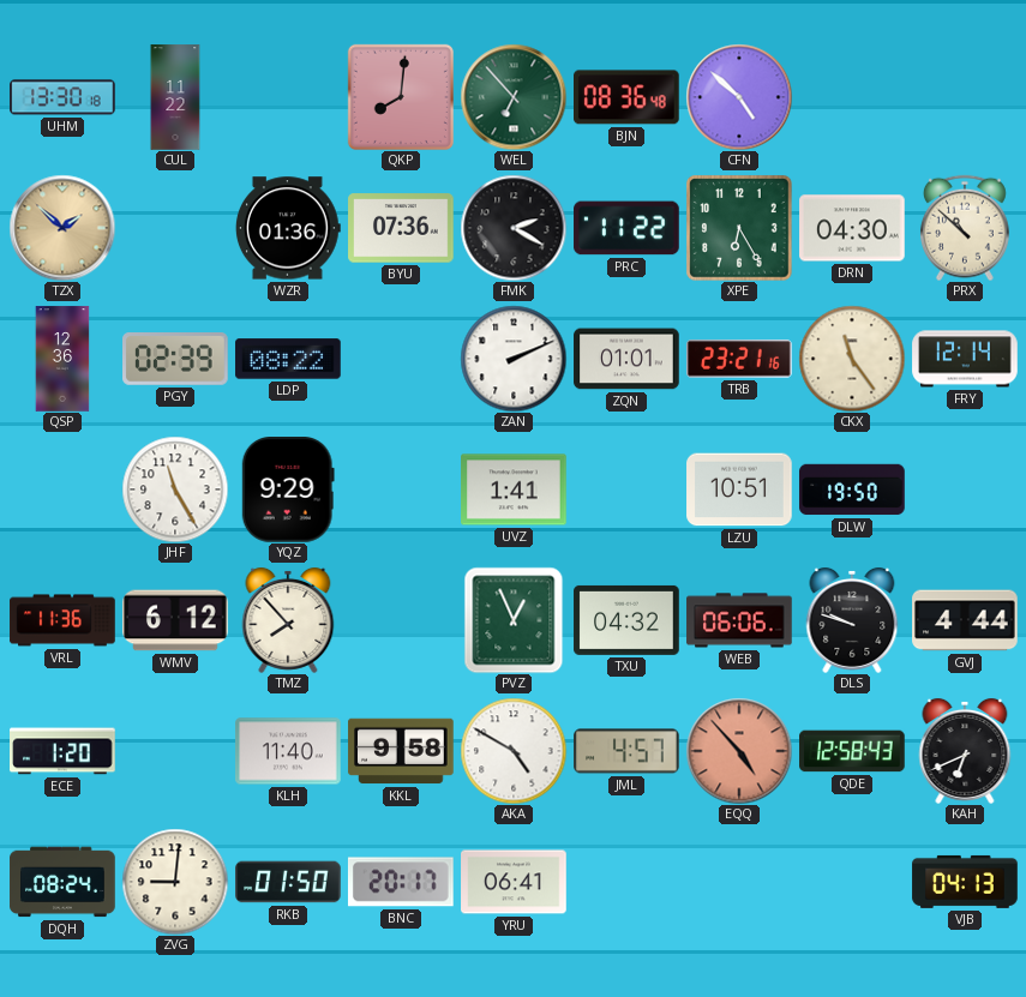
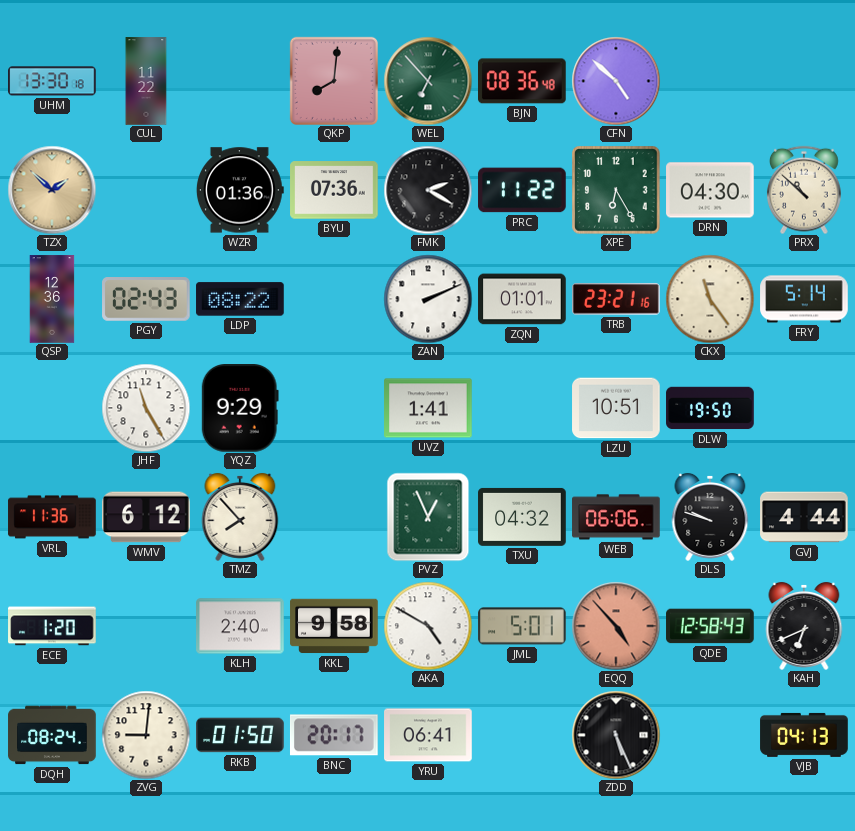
PGY: 02:39 -> 02:43 (146, 299)
FRY: 12:14 -> 5:14 (804, 299)
KLH: 11:40 -> 2:40 (240, 626)
JML: 4:57 -> 5:01 (522, 626)
ZDD: none -> 5:26 (616, 735)
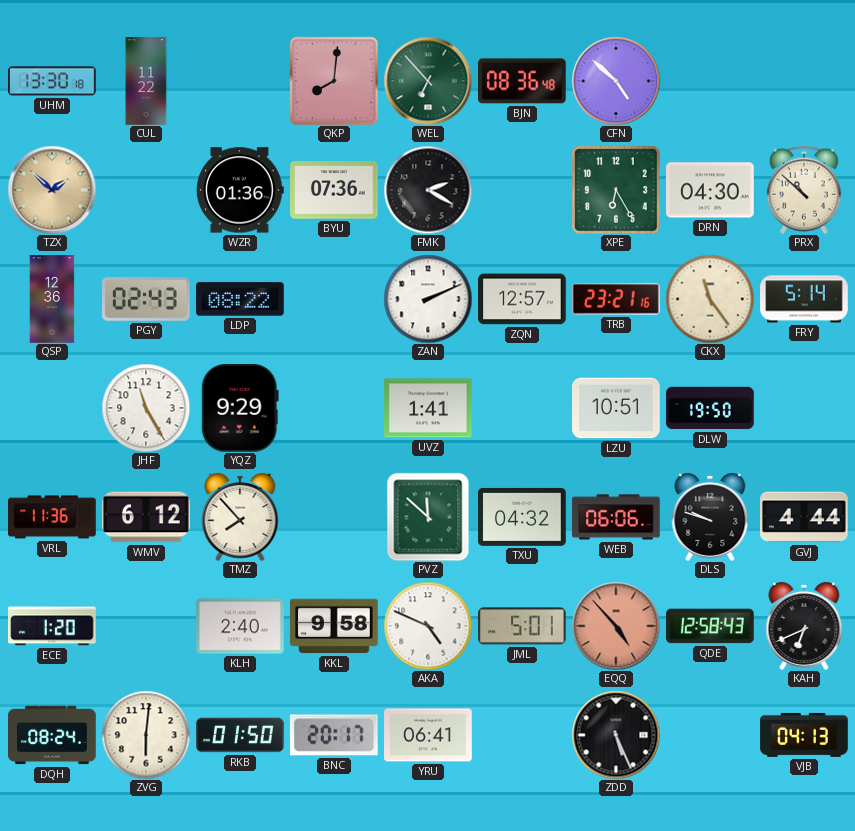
PRC: 11:22 -> none (522, 190)
ZQN: 01:01 -> 12:57 (522, 299)
PVZ: 12:56 -> 11:52 (428, 517)
AKA: 4:50 -> 4:49 (428, 626)
ZVG: 9:01 -> 6:01 (146, 735)
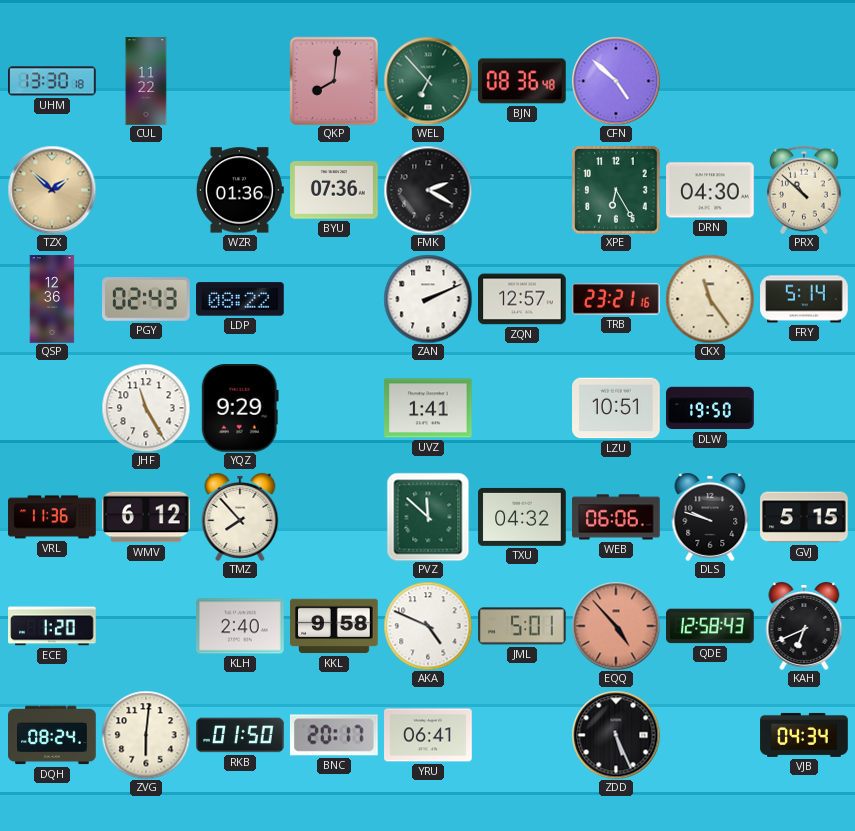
GVJ: 4:44 -> 5:15 (804, 517)
VJB: 04:13 -> 04:34 (804, 735)
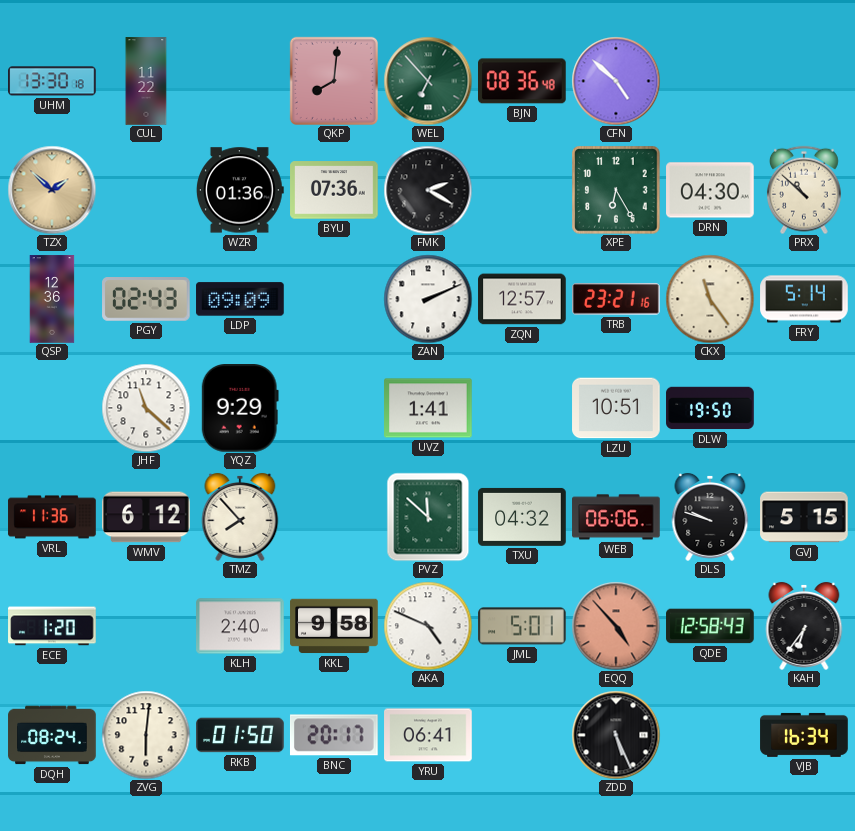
LDP: 08:22 -> 09:09 (240, 299)
JHF: 11:25 -> 11:22 (146, 408)
KAH: 6:41 -> 6:36 (804, 626)
VJB: 04:34 -> 16:34 (804, 735)
